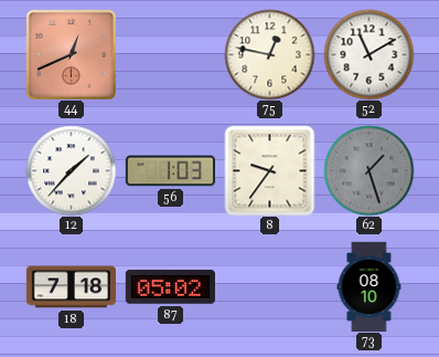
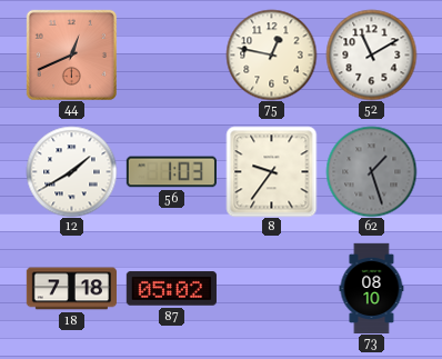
12: 1:37 -> 1:40 (71, 171)
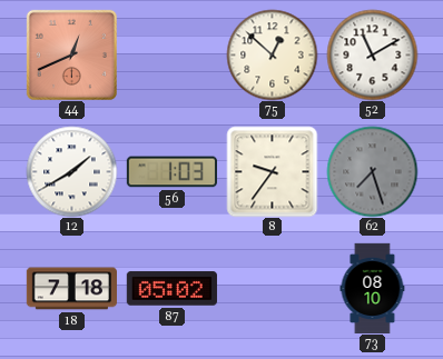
75: 12:47 -> 12:52 (272, 54)
62: 1:27 -> 7:27 (372, 171)
